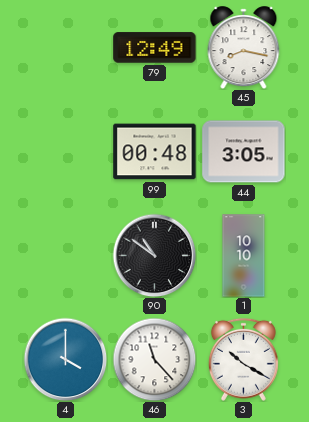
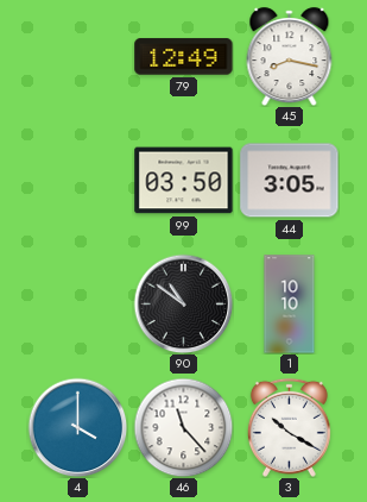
99: 00:48 -> 03:50 (184, 181)
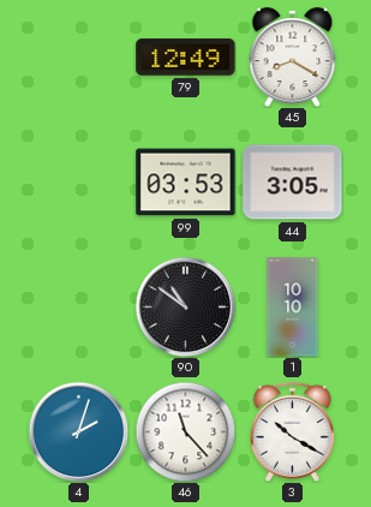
45: 8:17 -> 8:20 (293, 58)
99: 03:50 -> 03:53 (186, 183)
4: 4:00 -> 2:03 (78, 431)
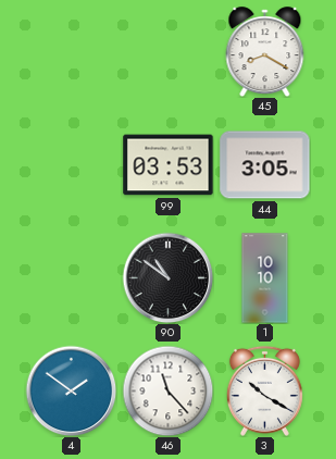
79: 12:49 -> none (186, 58)
4: 2:03 -> 1:51 (71, 390)
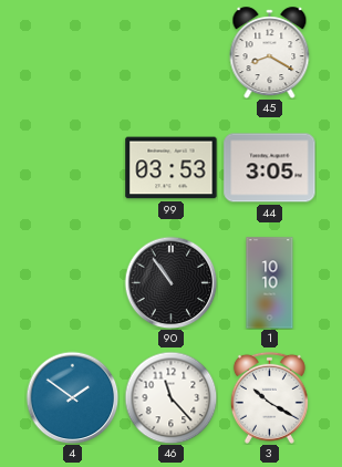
90: 10:51 -> 10:54 (170, 282)
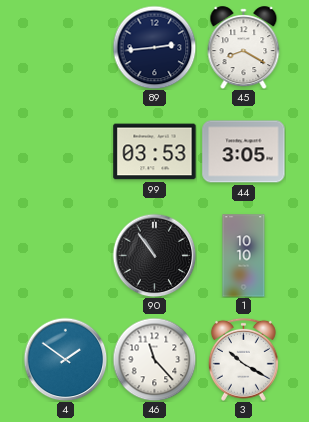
89: none -> 2:44 (154, 47)
